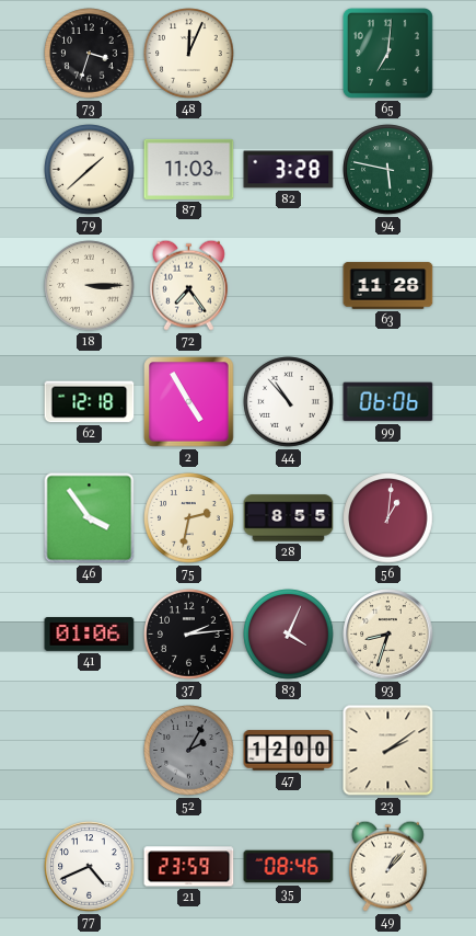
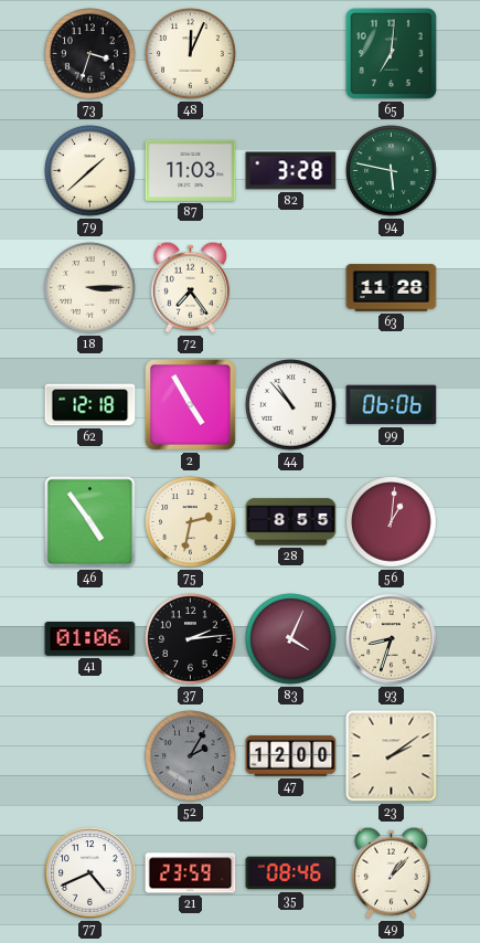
46: 3:54 -> 4:54 (90, 522)
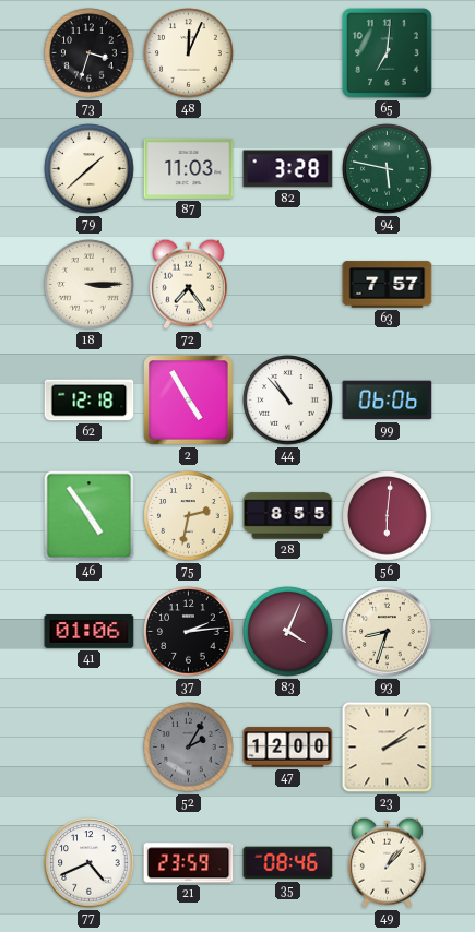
63: 11:28 -> 7:57 (388, 285)
56: 1:01 -> 6:01 (388, 516)
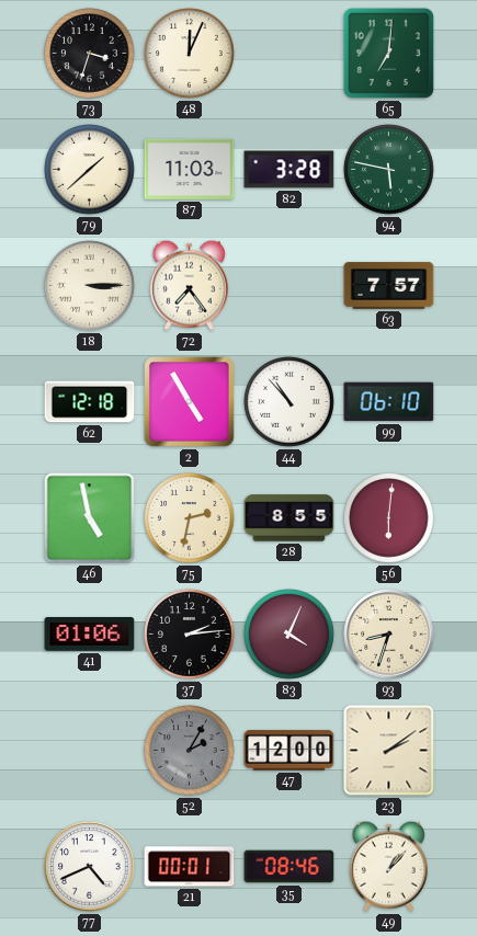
99: 06:06 -> 06:10 (389, 402)
46: 4:54 -> 4:58 (90, 518)
21: 23:59 -> 00:01 (190, 867)
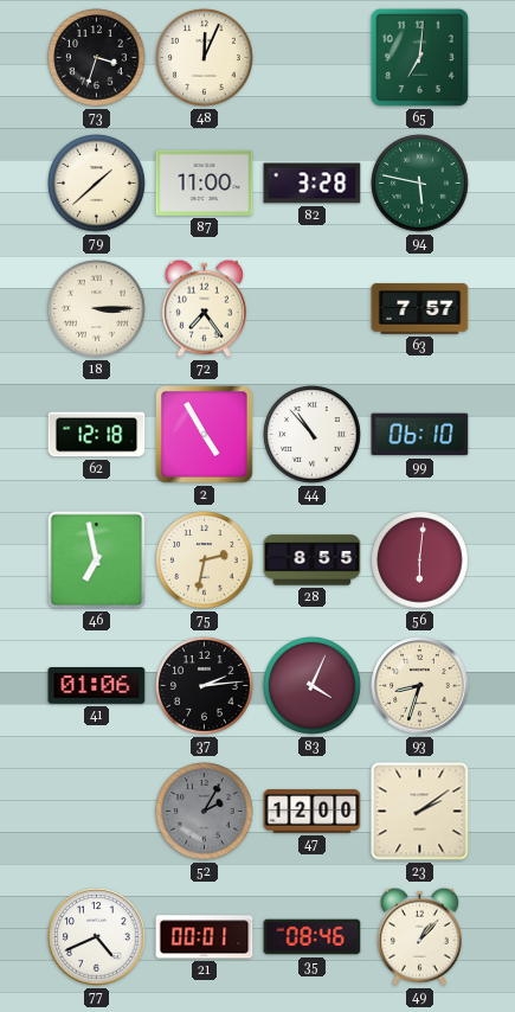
87: 11:03 -> 11:00 (205, 182)
46: 4:58 -> 6:58 (97, 561)
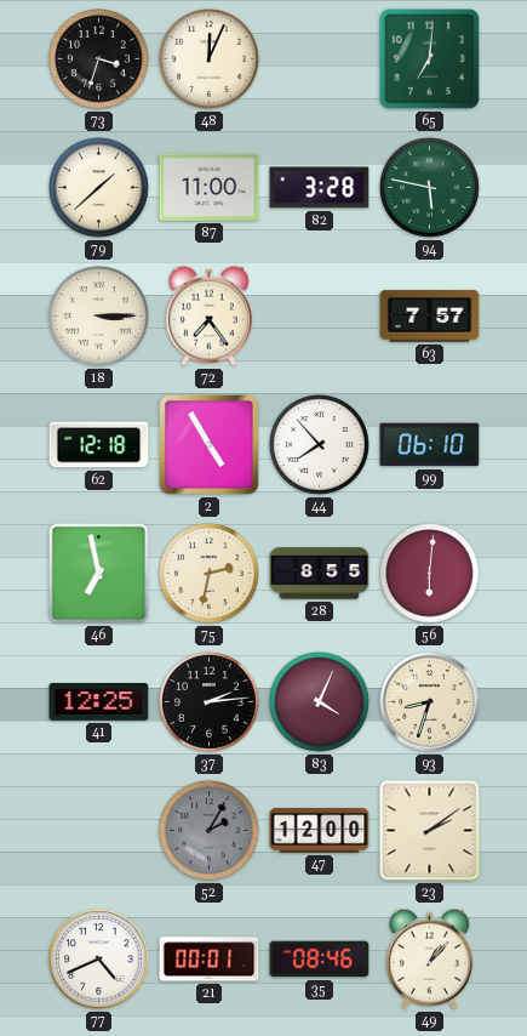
44: 10:53 -> 7:53 (320, 445)
41: 01:06 -> 12:25 (99, 702)
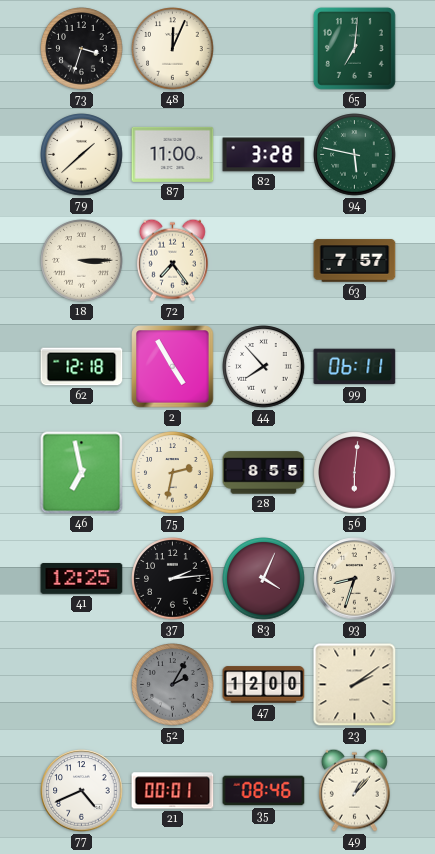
99: 06:10 -> 06:11 (355, 367)
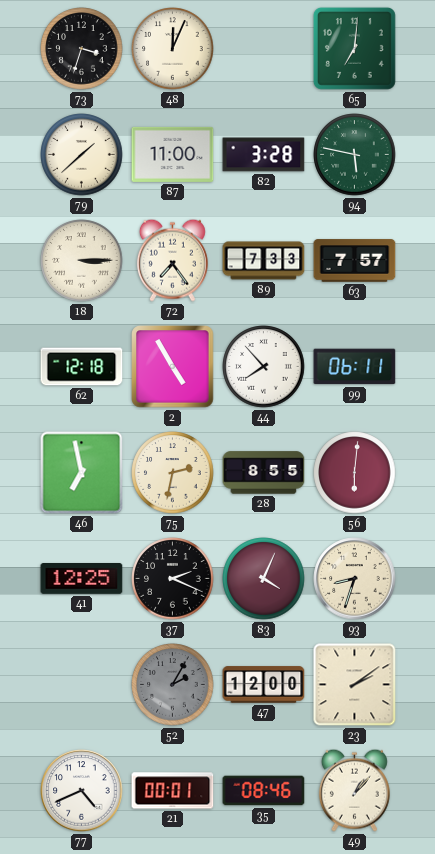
89: none -> 7:33 (264, 261)
37: 2:14 -> 2:19 (173, 579)
